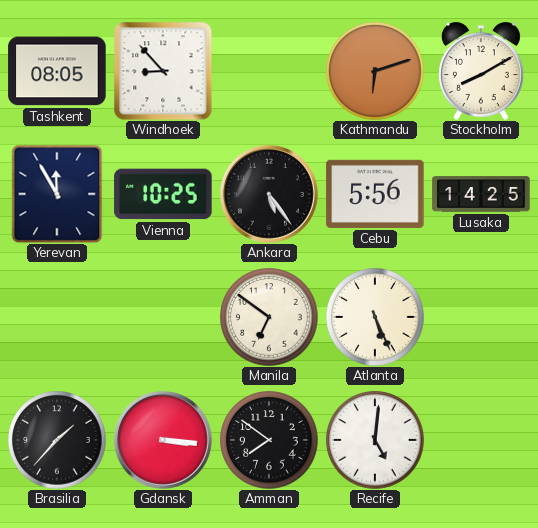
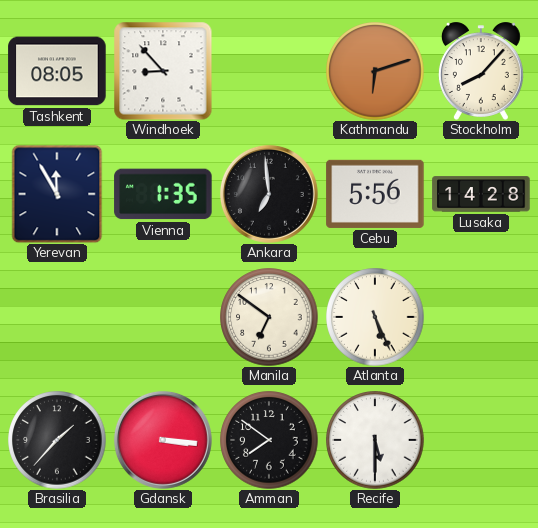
Stockholm: 8:10 -> 8:07 (481, 71)
Vienna: 10:25 -> 1:35 (163, 194)
Ankara: 5:24 -> 6:59 (269, 194)
Lusaka: 14:25 -> 14:28 (481, 194)
Recife: 5:01 -> 5:30 (375, 440)
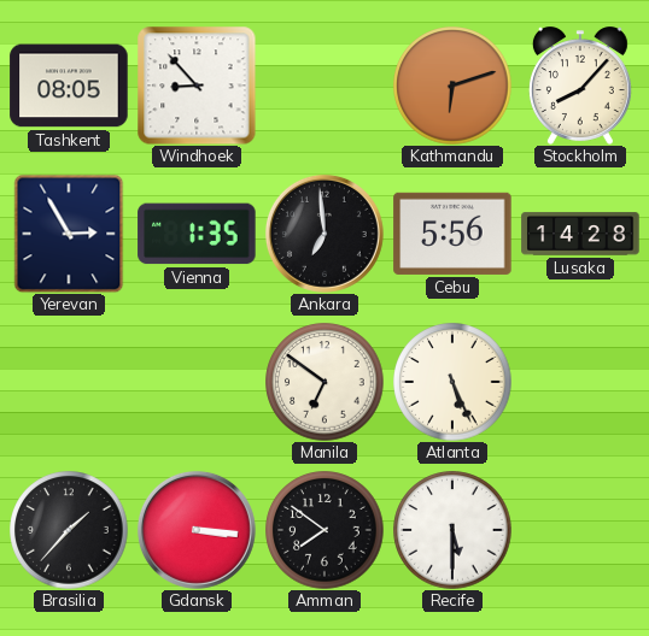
Yerevan: 11:55 -> 2:55 (69, 234)
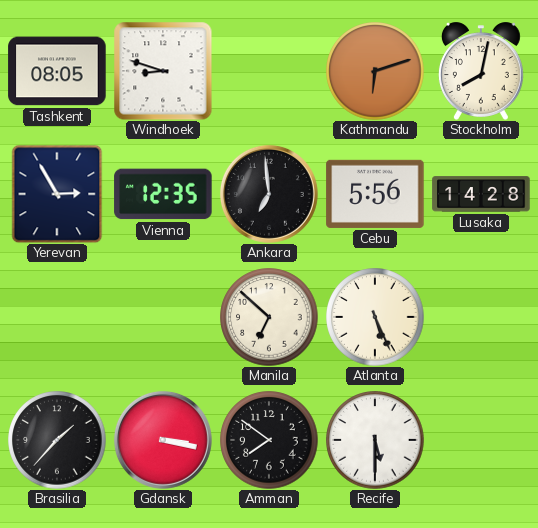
Windhoek: 8:53 -> 8:48 (163, 71)
Stockholm: 8:07 -> 8:02 (481, 71)
Vienna: 1:35 -> 12:35 (163, 194)
Manila: 6:51 -> 6:52 (269, 317)
Gdansk: 3:16 -> 3:17 (163, 440)
